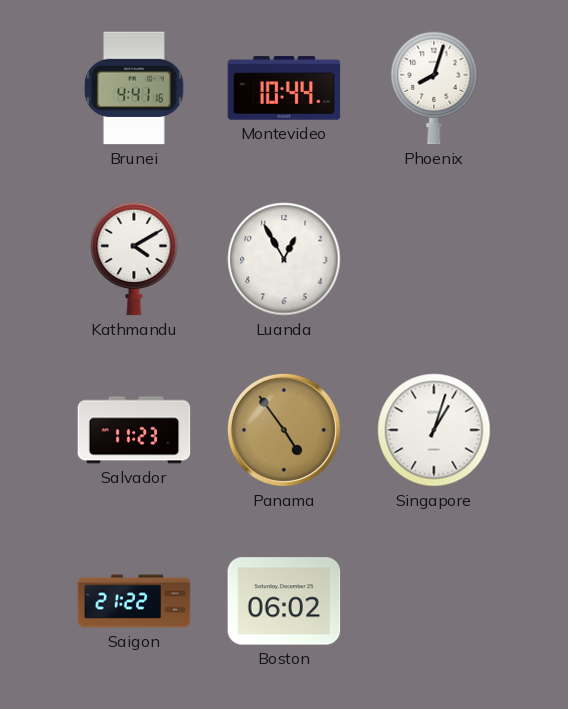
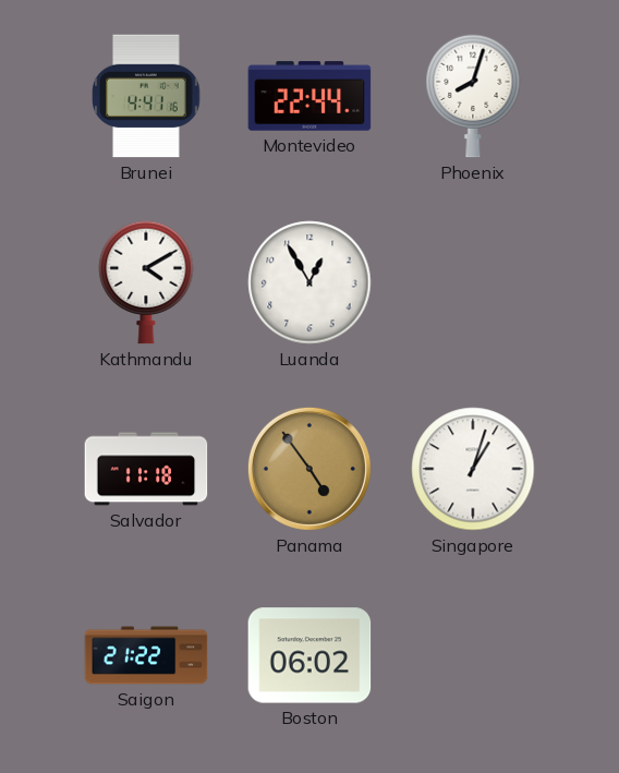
Montevideo: 10:44 -> 22:44 (309, 96)
Salvador: 11:23 -> 11:18 (146, 469)
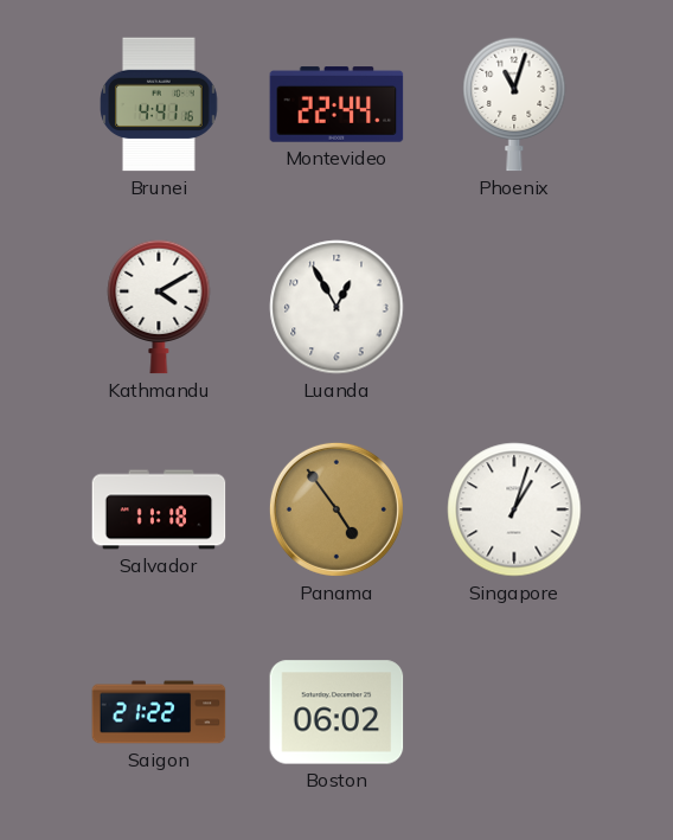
Phoenix: 8:03 -> 11:03 (514, 104)
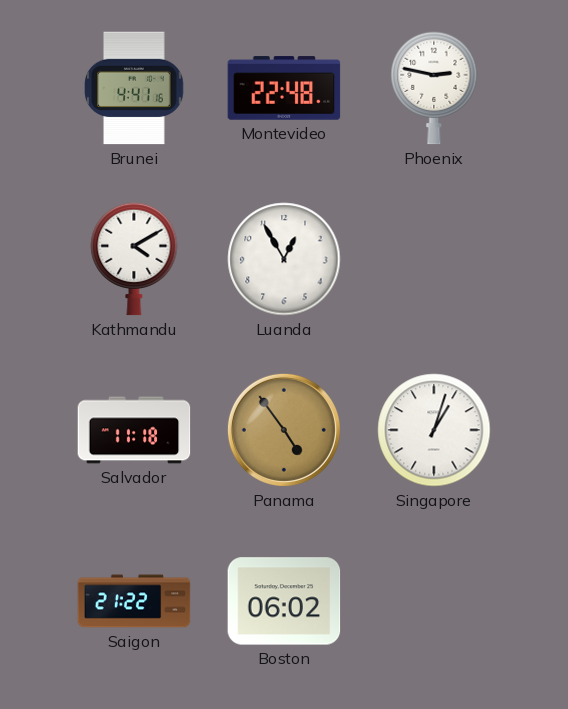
Montevideo: 22:44 -> 22:48 (284, 88)
Phoenix: 11:03 -> 2:47 (434, 88)
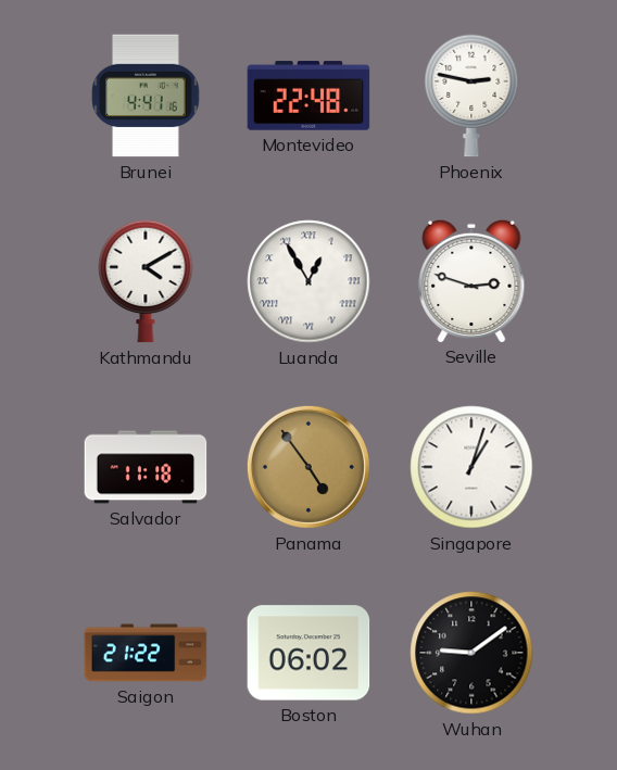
Luanda numerals: Arabic -> Roman (308, 281)
Seville: none -> 2:48 (471, 280)
Wuhan: none -> 9:09 (471, 653)
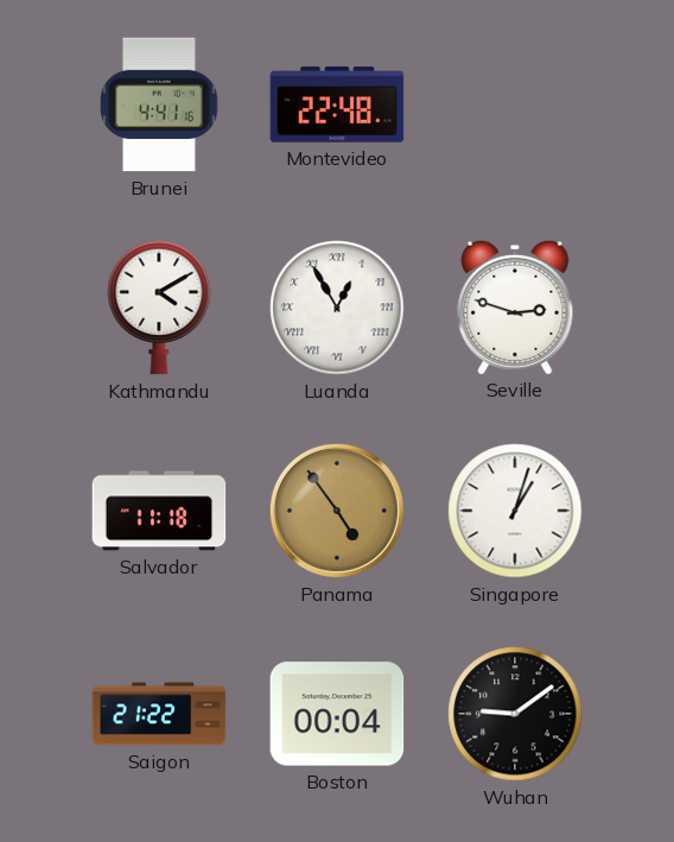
Phoenix: 2:47 -> none (471, 96)
Boston: 06:02 -> 00:04 (337, 714)
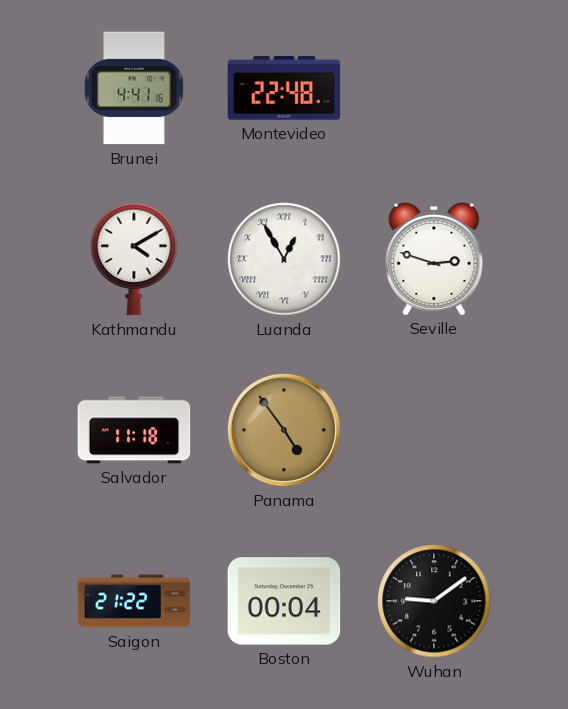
Singapore: 1:03 -> none (515, 511)
